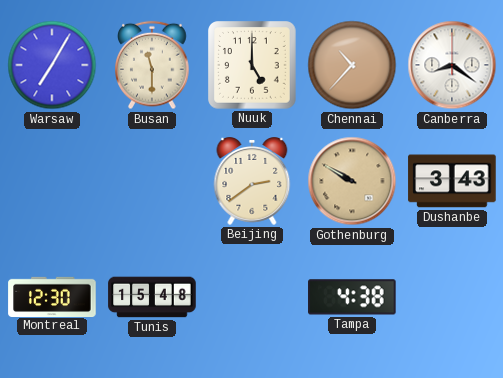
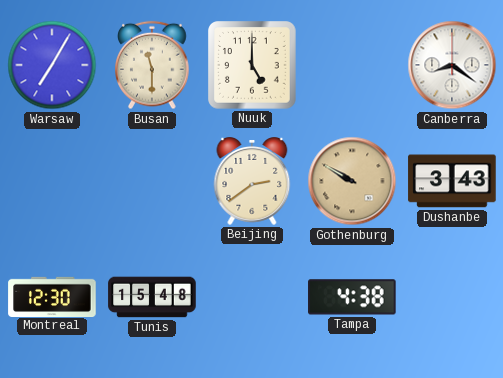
Chennai: 10:37 -> none (352, 65)
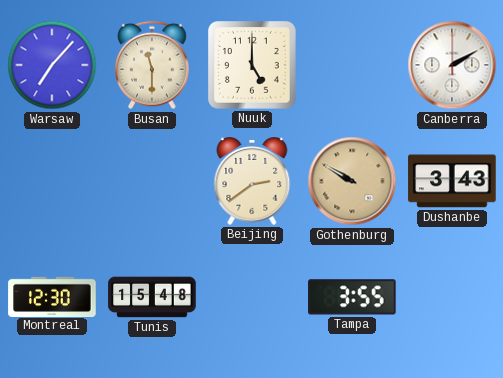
Warsaw: 7:05 -> 7:07 (52, 65)
Canberra: 8:21 -> 2:10 (452, 65)
Tampa: 4:38 -> 3:55 (352, 297)
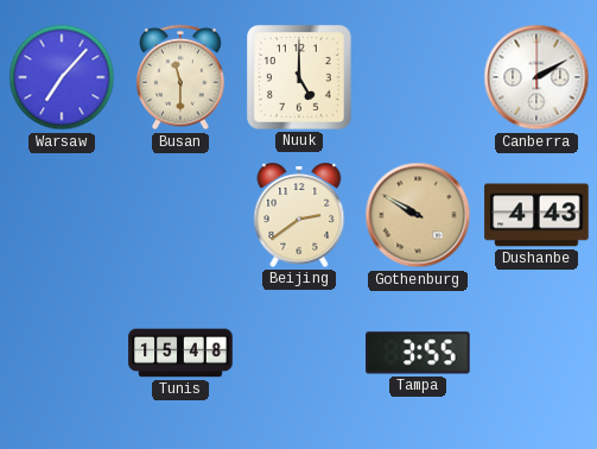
Dushanbe: 3:43 -> 4:43 (536, 215)
Montreal: 12:30 -> none (52, 296)
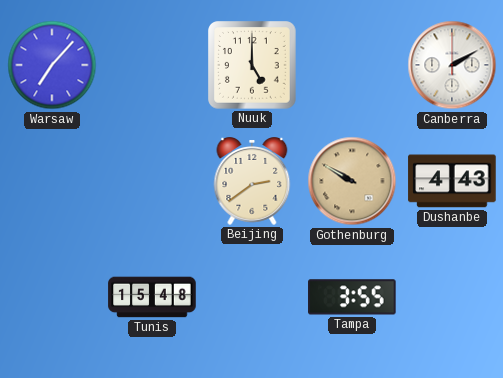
Busan: 11:30 -> none (180, 77)
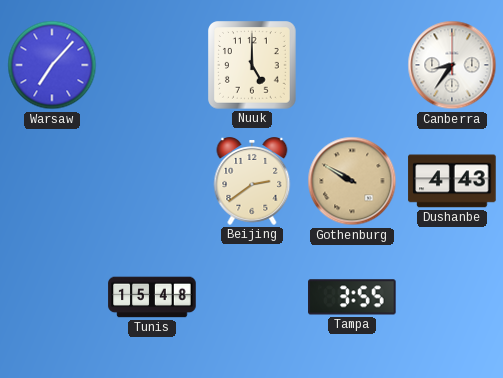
Canberra: 2:10 -> 8:36 (452, 65)
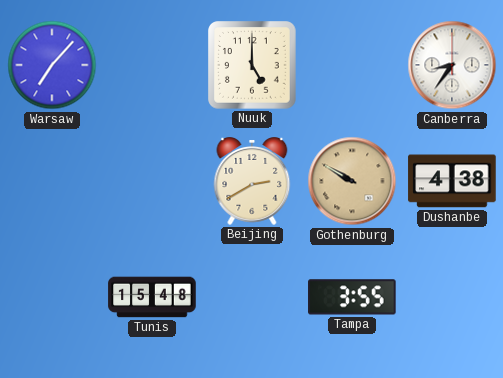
Beijing: 2:39 -> 2:40 (252, 182)
Dushanbe: 4:43 -> 4:38 (452, 181)
